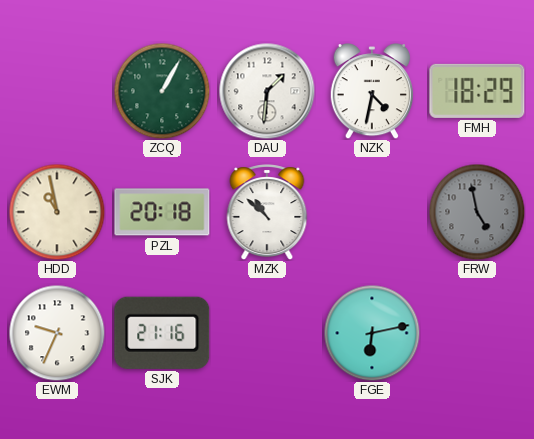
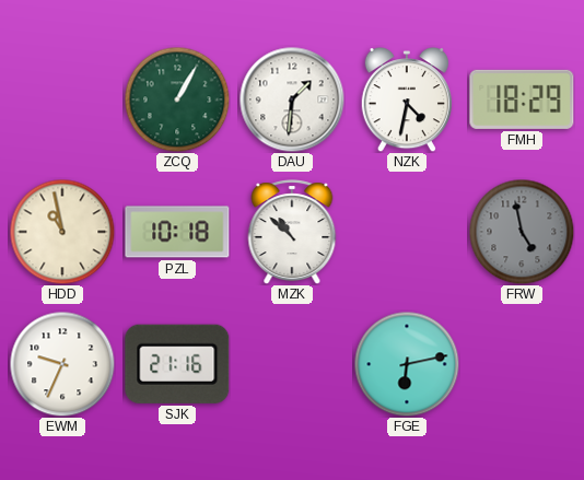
PZL: 20:18 -> 10:18 (177, 232)
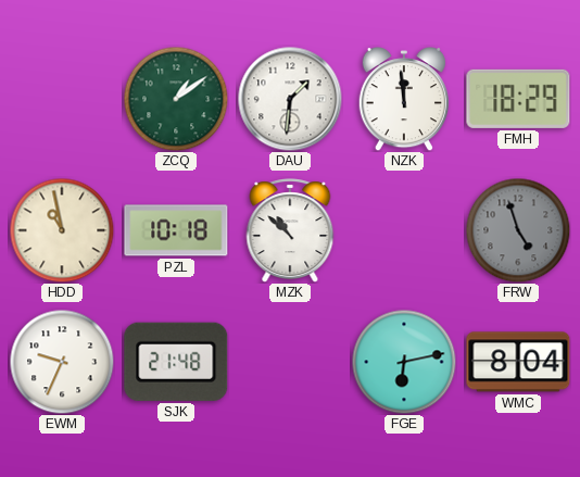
ZCQ: 1:05 -> 1:09 (176, 99)
NZK: 4:32 -> 11:59 (403, 100)
FRW: 4:58 -> 4:57 (518, 230)
SJK: 21:16 -> 21:48 (176, 362)
WMC: none -> 8:04 (518, 362)
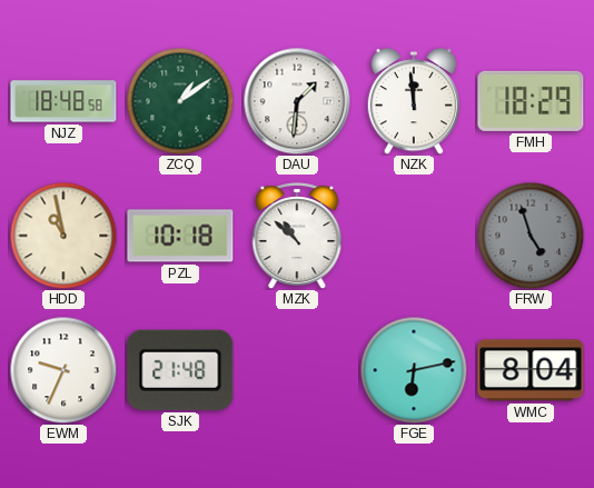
NJZ: none -> 18:48 (63, 101)
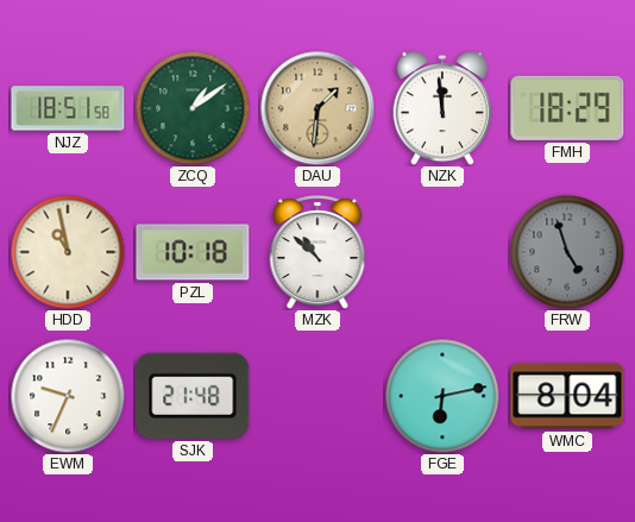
NJZ: 18:48 -> 18:51 (68, 108)
DAU dial: white -> champagne (317, 108)
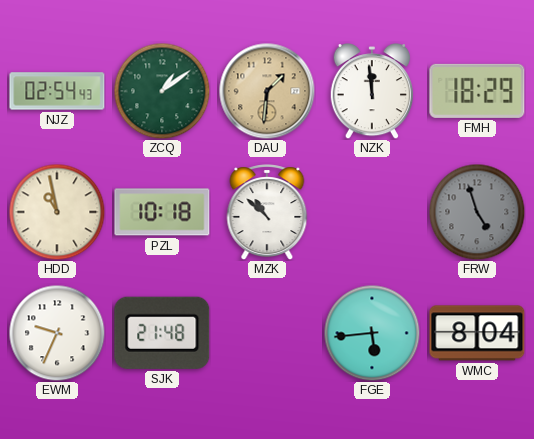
NJZ: 18:51 -> 02:54 (57, 91)
FGE: 6:13 -> 5:44 (372, 333)
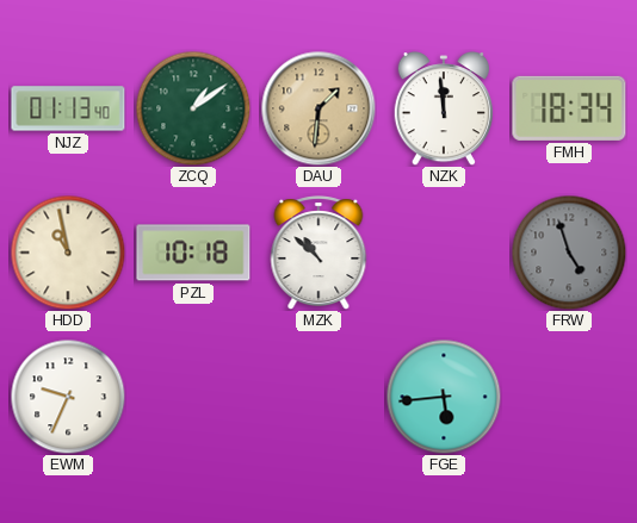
NJZ: 02:54 -> 01:13 (68, 108)
FMH: 18:29 -> 18:34 (569, 108)
SJK: 21:48 -> none (162, 333)
WMC: 8:04 -> none (477, 333)
